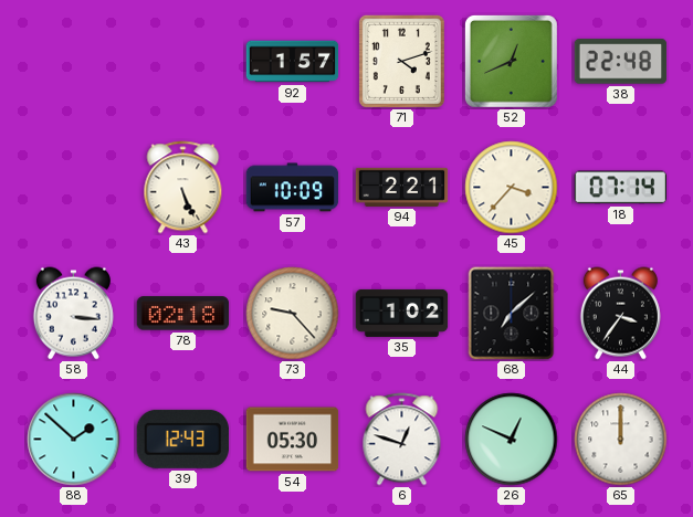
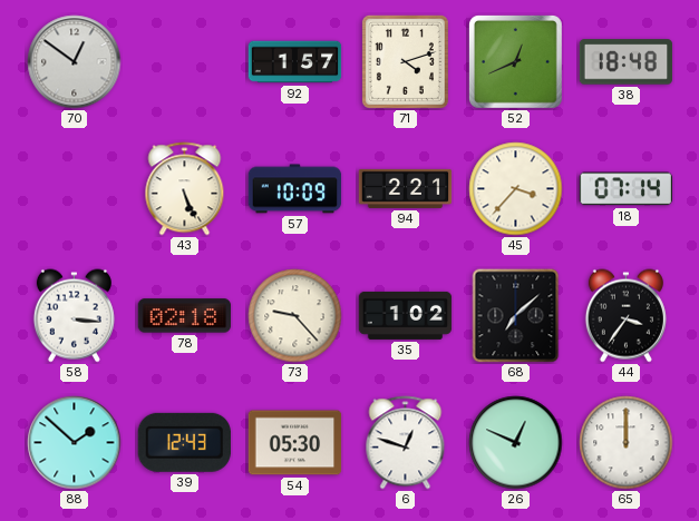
70: none -> 12:51 (75, 62)
38: 22:48 -> 18:48 (627, 62)
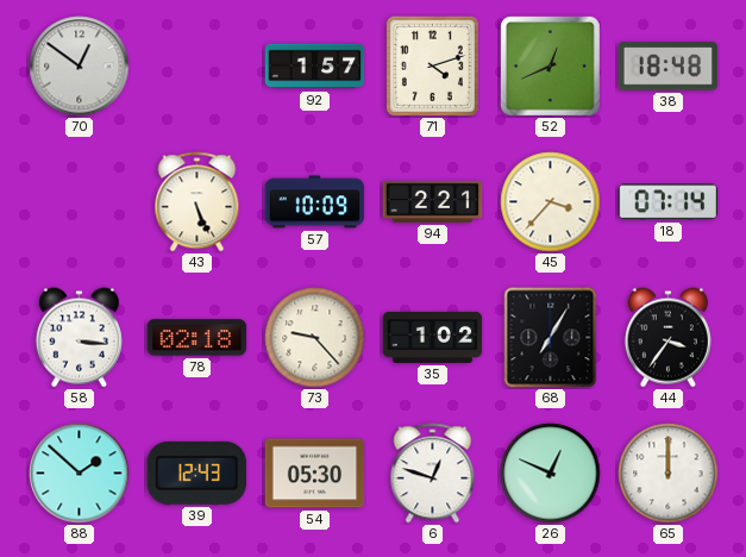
68: 7:08 -> 7:05 (551, 338)
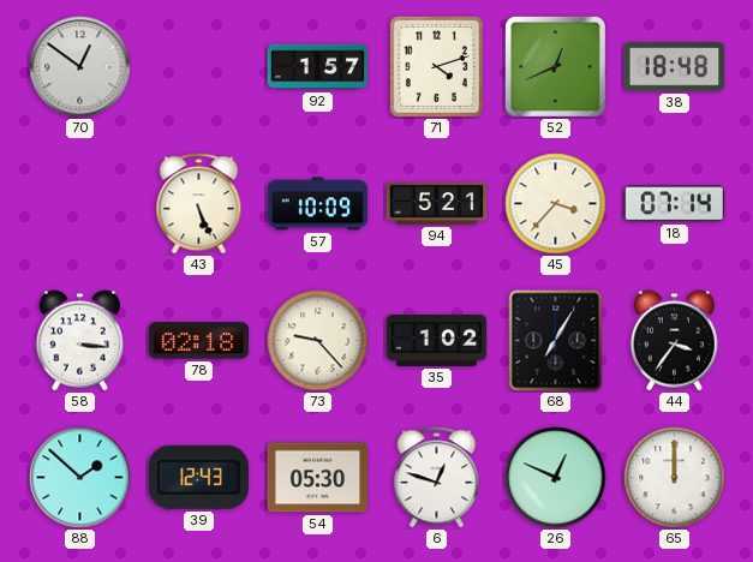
94: 2:21 -> 5:21 (437, 203)
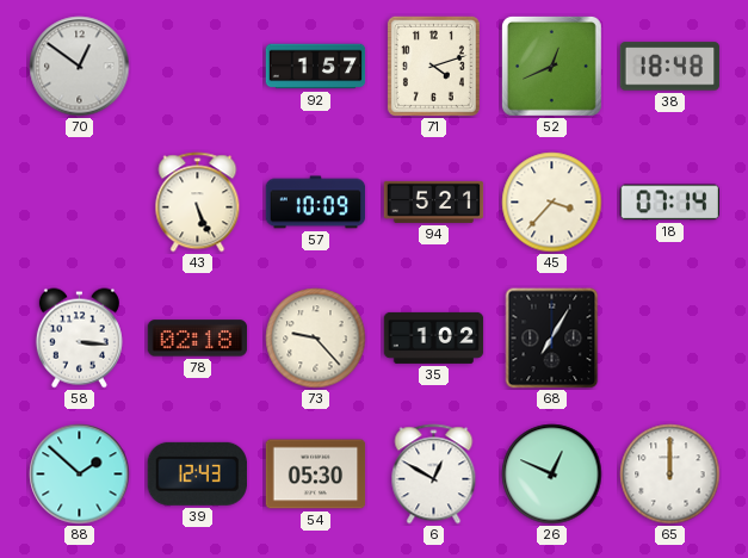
44: 3:36 -> none (674, 341)
6: 12:48 -> 12:50 (434, 475)
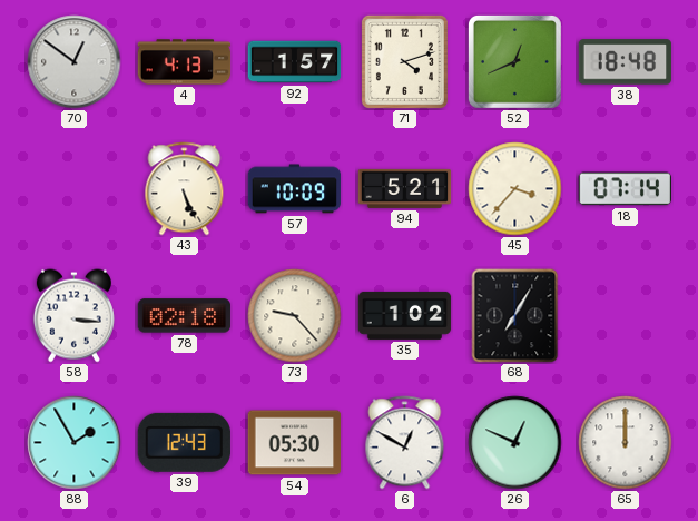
4: none -> 4:13 (185, 62)
88: 1:52 -> 1:55 (75, 443)
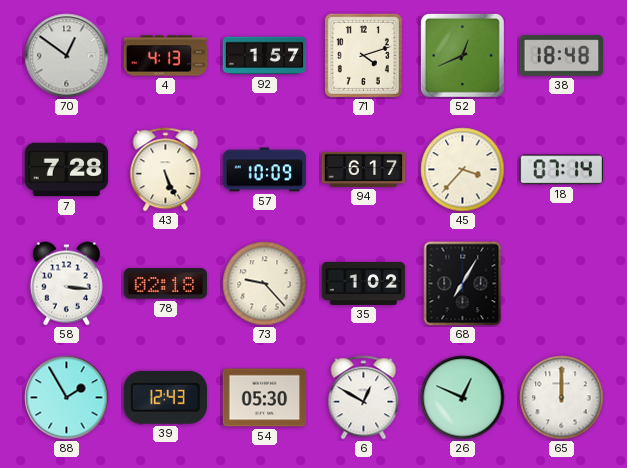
7: none -> 7:28 (67, 170)
94: 5:21 -> 6:17 (364, 169)
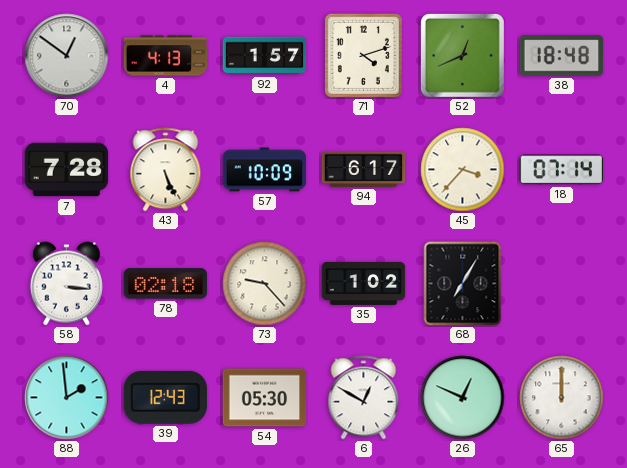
88: 1:55 -> 1:59 (67, 398)
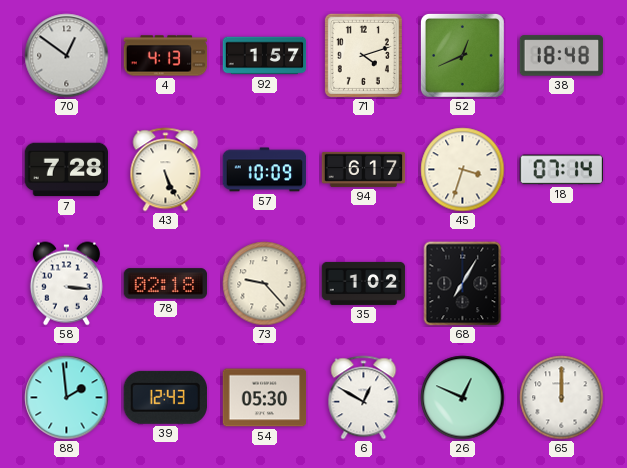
45: 3:37 -> 3:33 (463, 170)
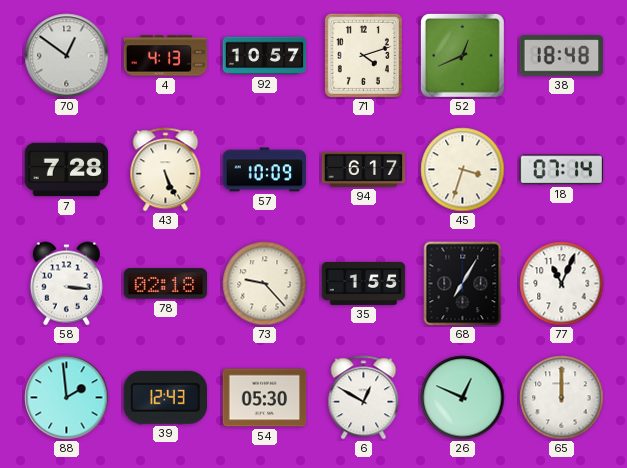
92: 1:57 -> 10:57 (265, 56)
35: 1:02 -> 1:55 (364, 283)
77: none -> 11:04 (562, 284)
